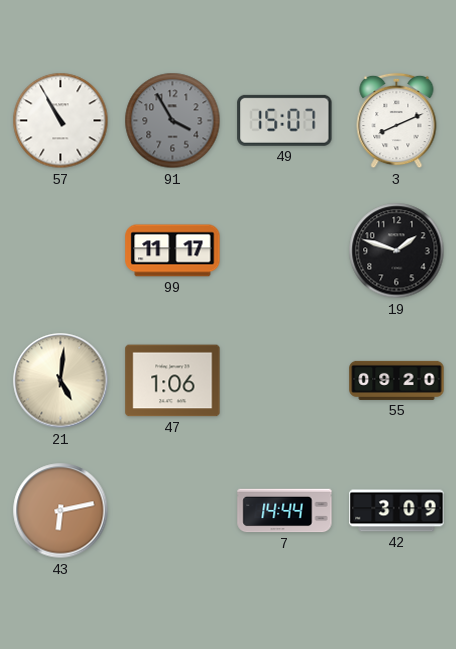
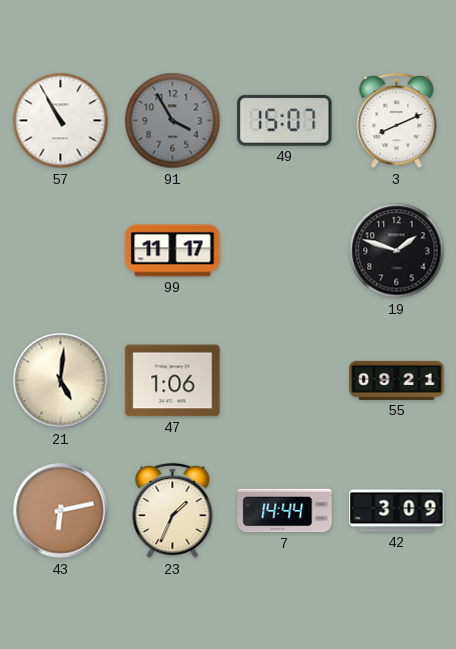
55: 09:20 -> 09:21 (397, 380)
23: none -> 1:34 (173, 511)
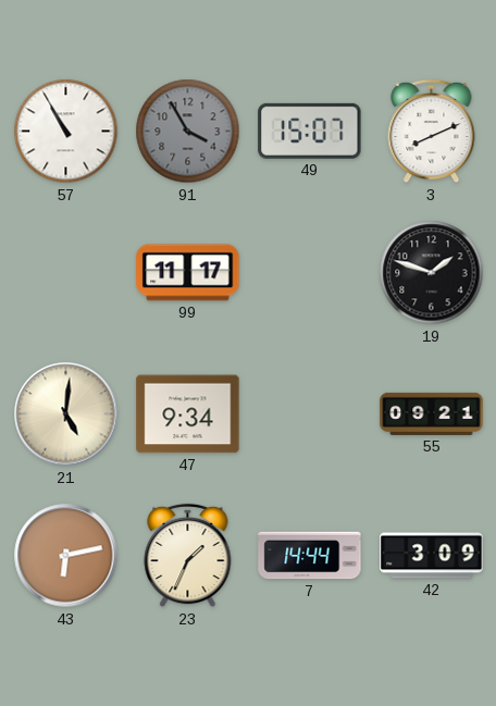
47: 1:06 -> 9:34 (188, 414)
